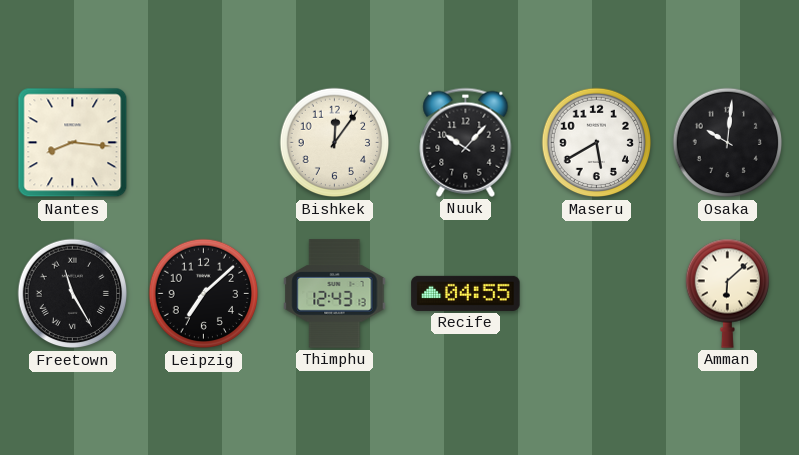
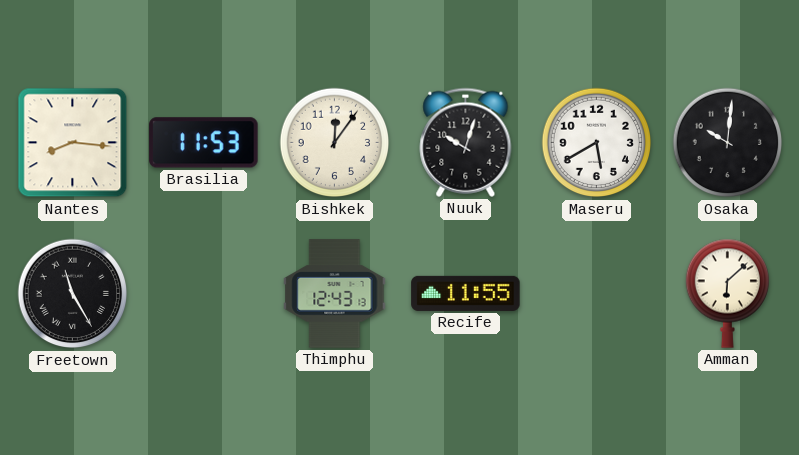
Brasilia: none -> 11:53 (204, 143)
Nuuk: 10:07 -> 10:03 (466, 142)
Leipzig: 7:08 -> none (204, 294)
Recife: 04:55 -> 11:55 (466, 293)
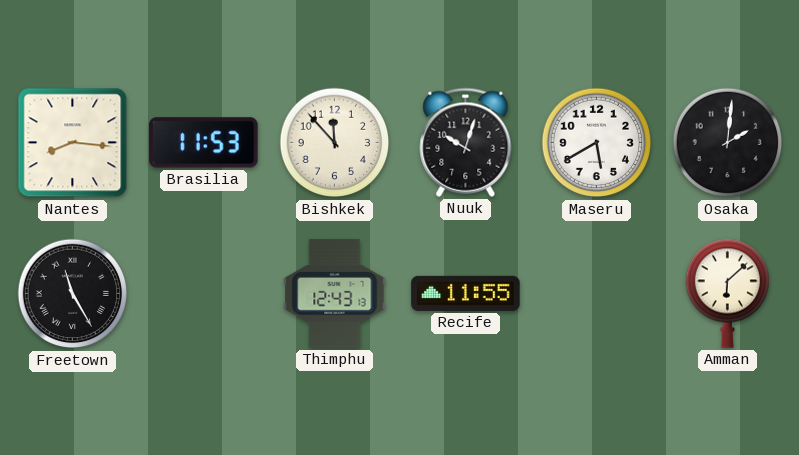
Bishkek: 12:06 -> 11:53 (335, 143)
Osaka: 10:01 -> 2:01 (728, 143)
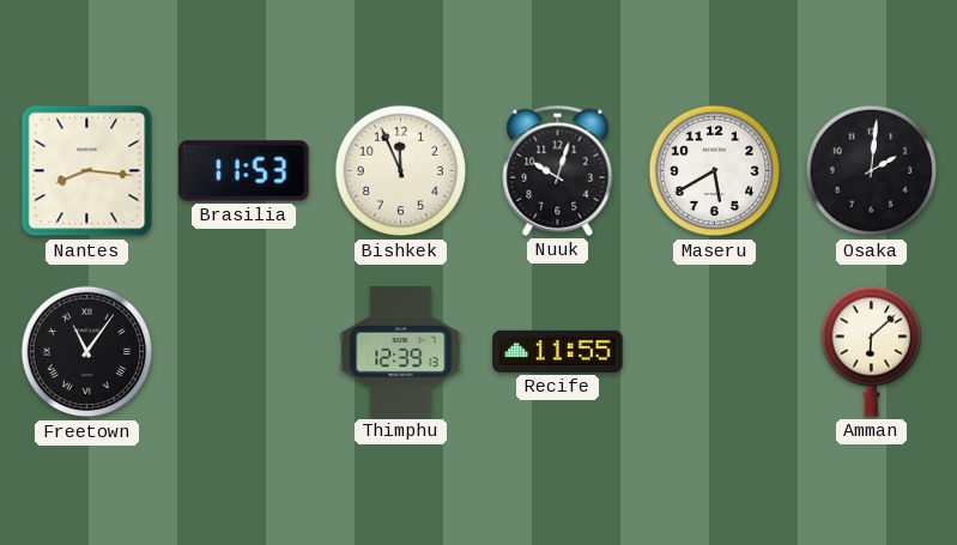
Bishkek: 11:53 -> 11:56 (401, 171)
Freetown: 11:25 -> 11:06 (87, 352)
Thimphu: 12:43 -> 12:39 (401, 352)
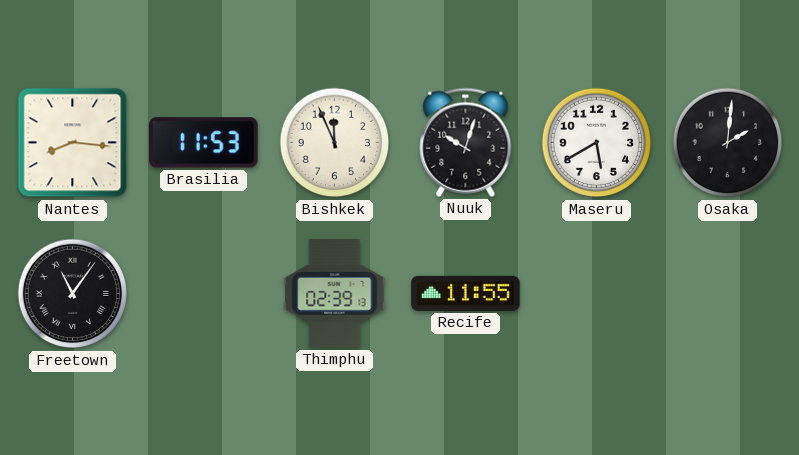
Thimphu: 12:39 -> 02:39 (335, 294)
Amman: 6:08 -> none (871, 351)
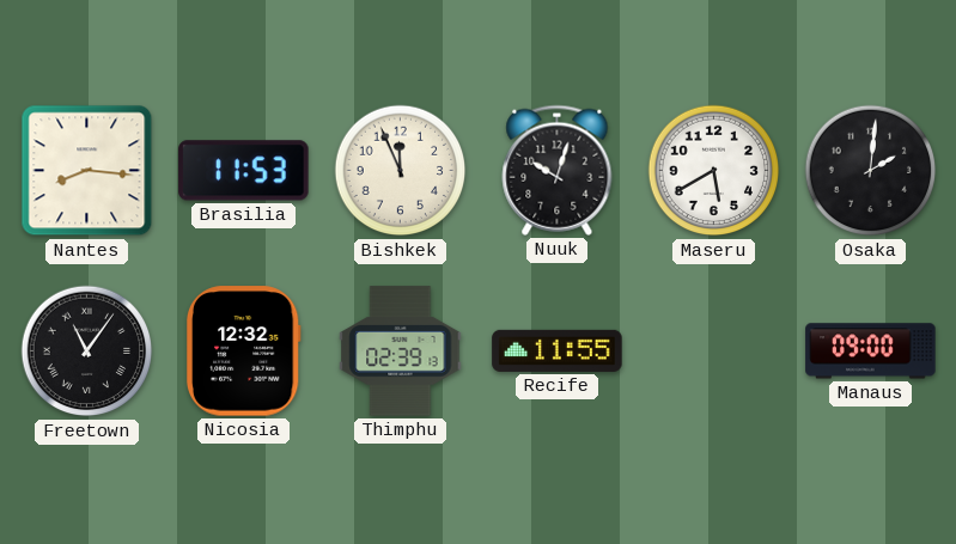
Nicosia: none -> 12:32 (243, 352)
Manaus: none -> 09:00 (871, 352)
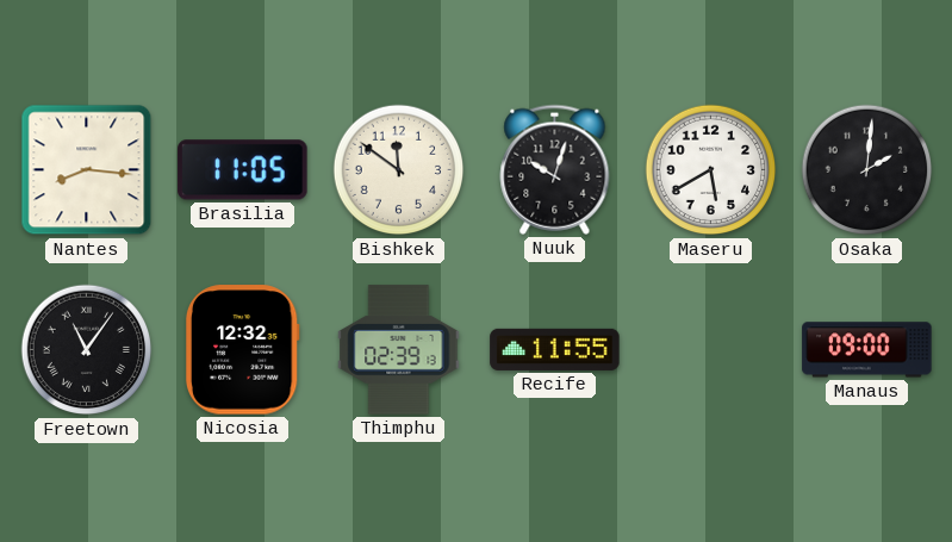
Brasilia: 11:53 -> 11:05 (243, 170)
Bishkek: 11:56 -> 11:51 (399, 170)
